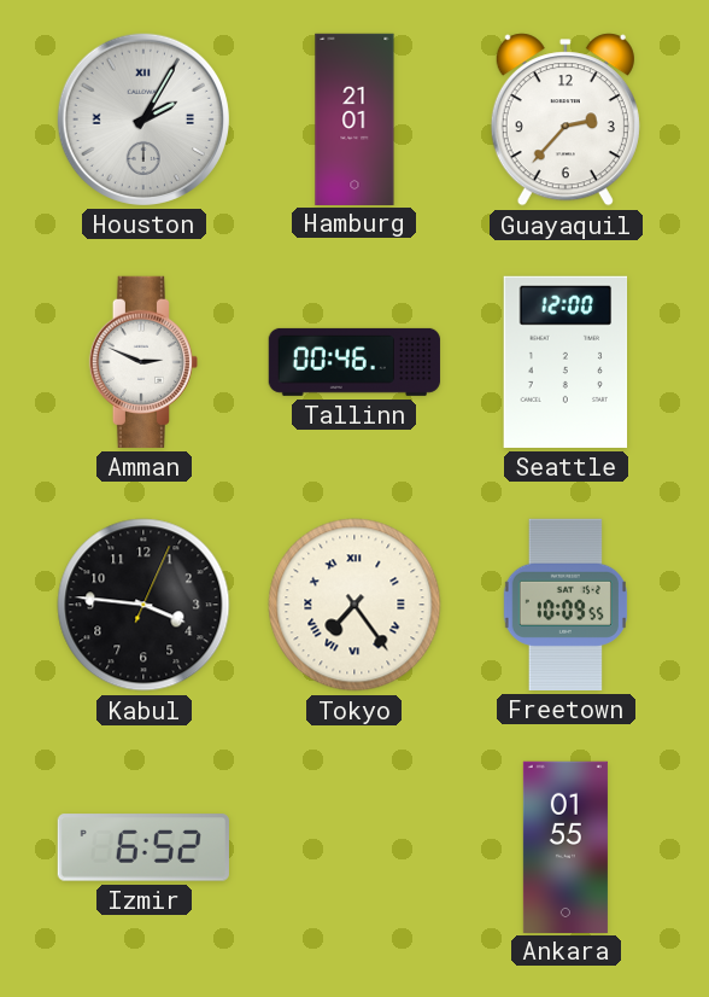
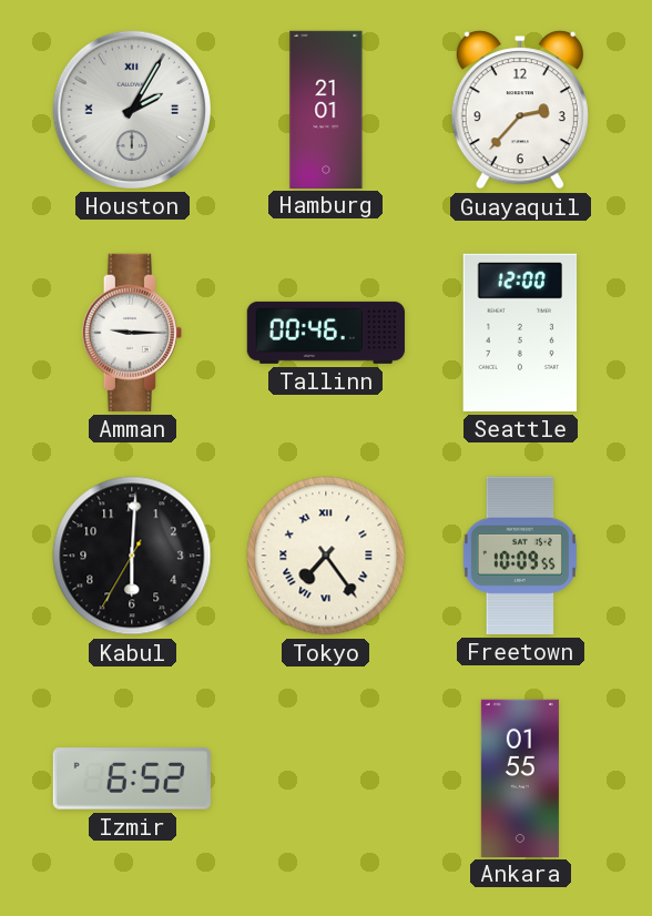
Amman: 2:49 -> 9:15 (131, 333)
Kabul: 3:46 -> 6:00 (132, 556)
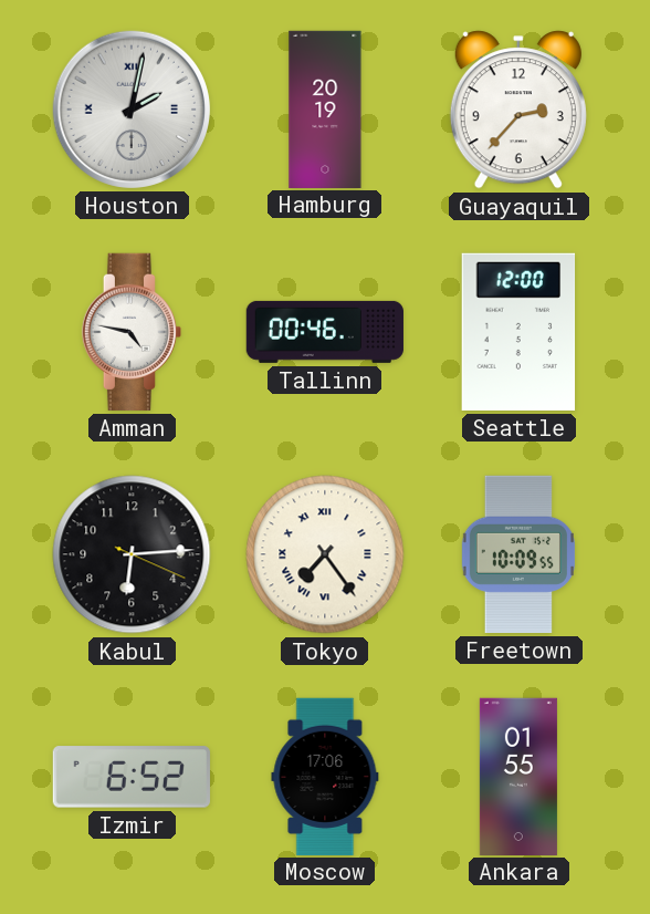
Houston: 2:05 -> 2:02 (132, 110)
Hamburg: 21:01 -> 20:19 (325, 108)
Amman: 9:15 -> 4:47 (130, 332)
Kabul: 6:00 -> 6:14 (132, 554)
Moscow: none -> 17:06 (325, 776)
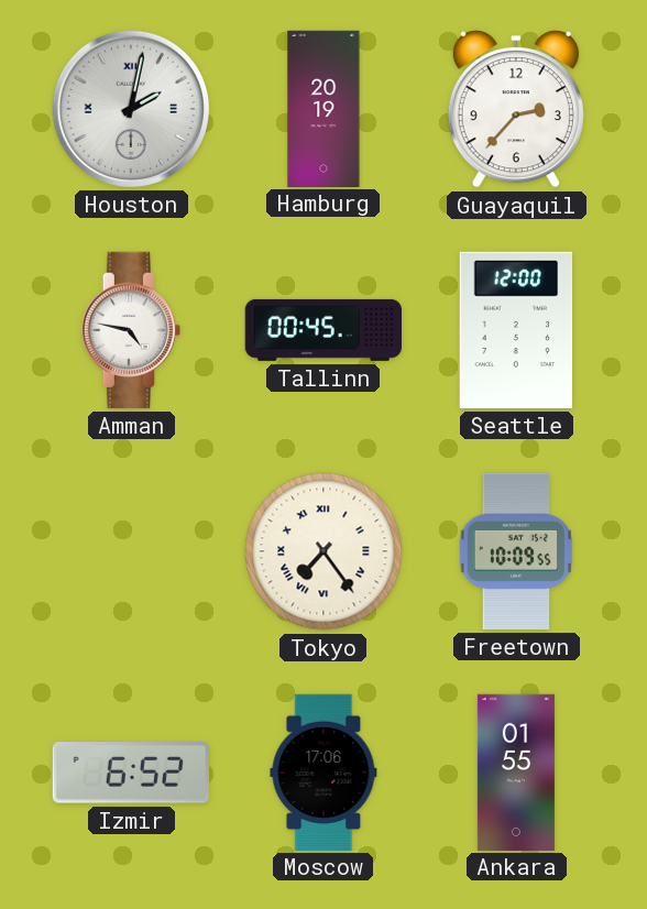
Tallinn: 00:46 -> 00:45 (322, 330)
Kabul: 6:14 -> none (132, 554)
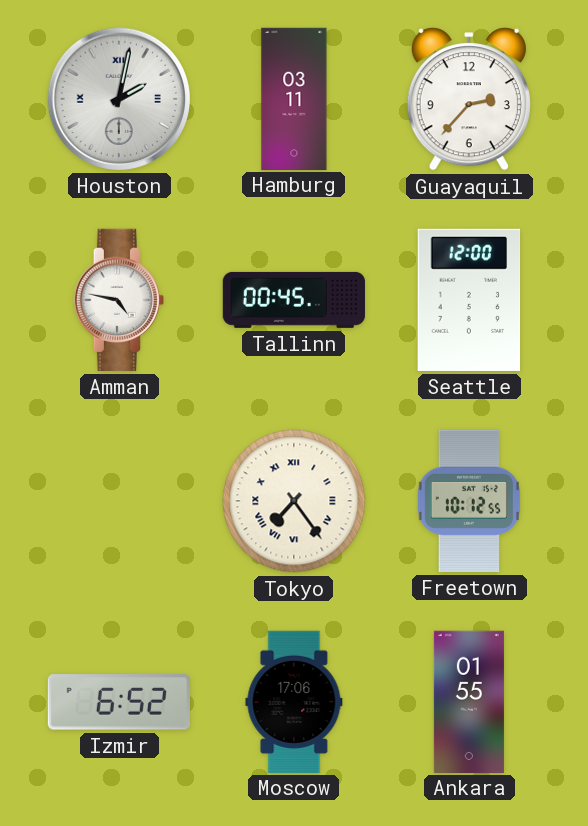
Hamburg: 20:19 -> 03:11 (294, 98)
Freetown: 10:09 -> 10:12 (469, 501)
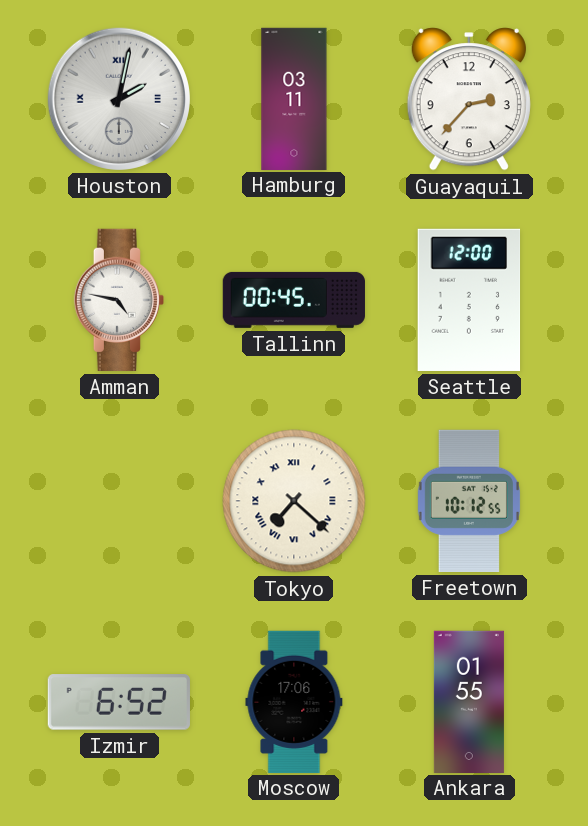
Tokyo: 7:24 -> 7:22 (294, 501)
